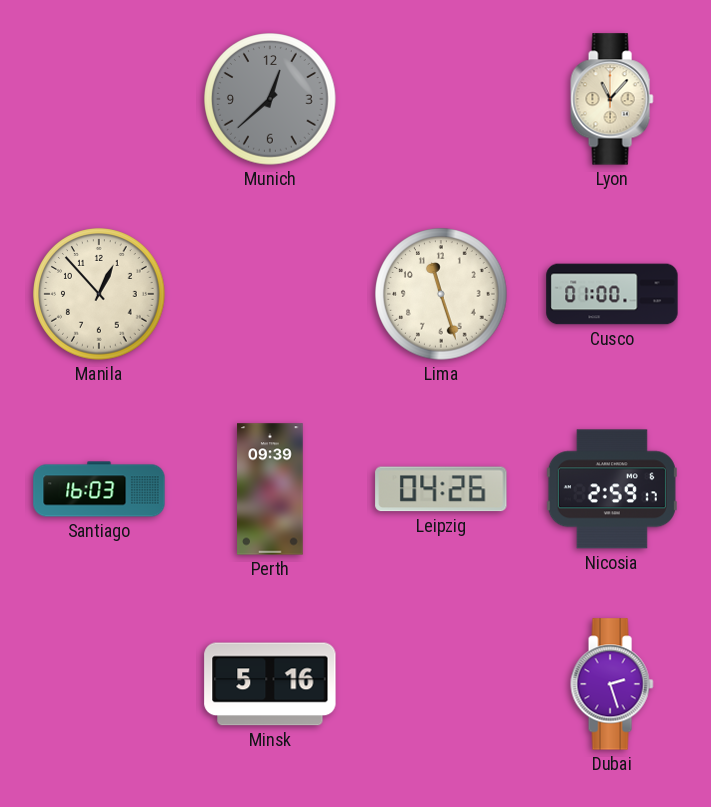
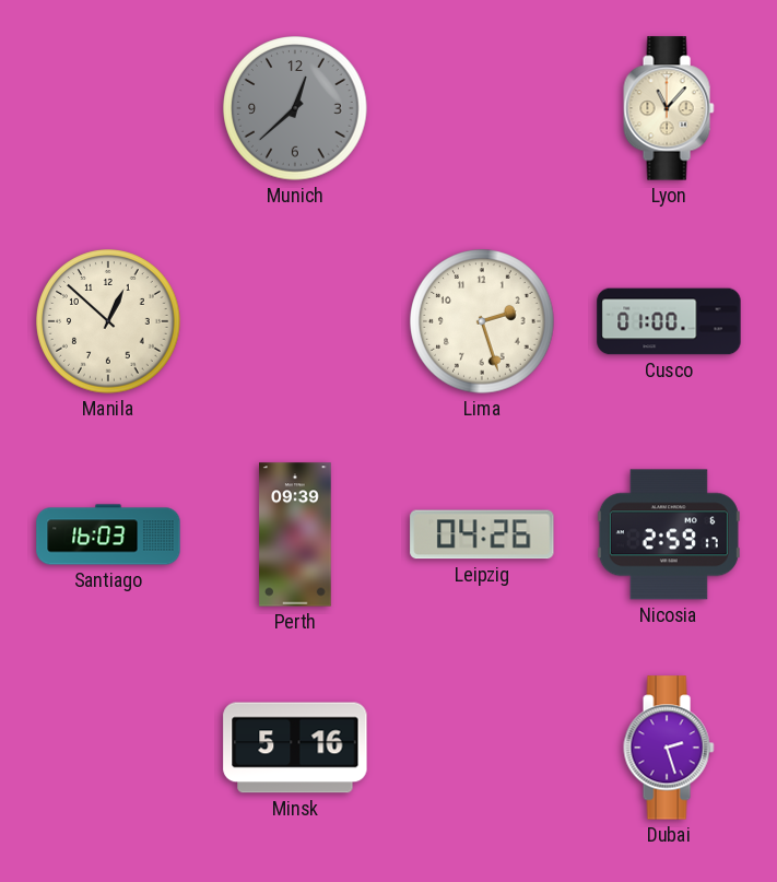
Manila: 12:53 -> 12:52 (108, 321)
Lima: 11:27 -> 2:27 (482, 321)
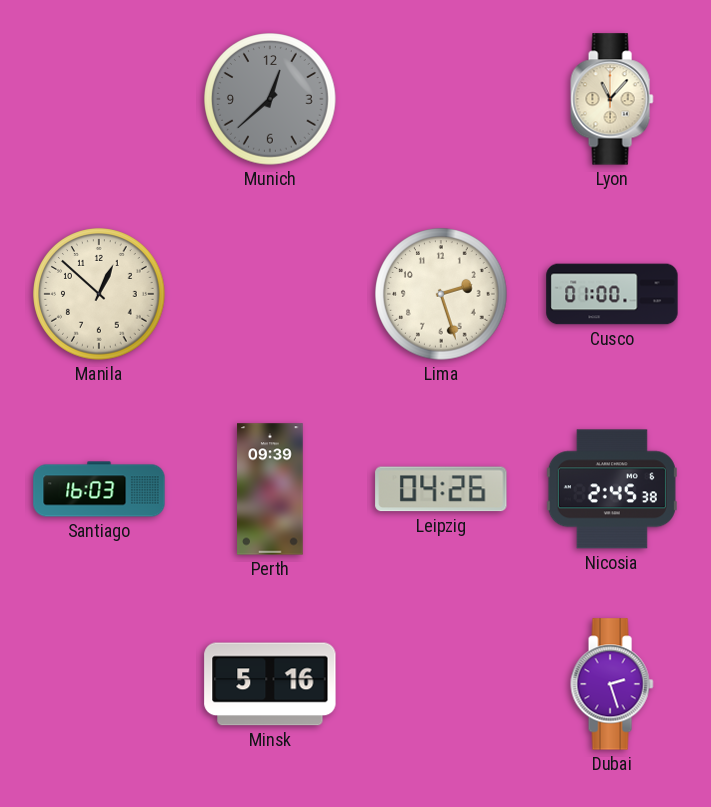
Nicosia: 2:59 -> 2:45 (612, 489)
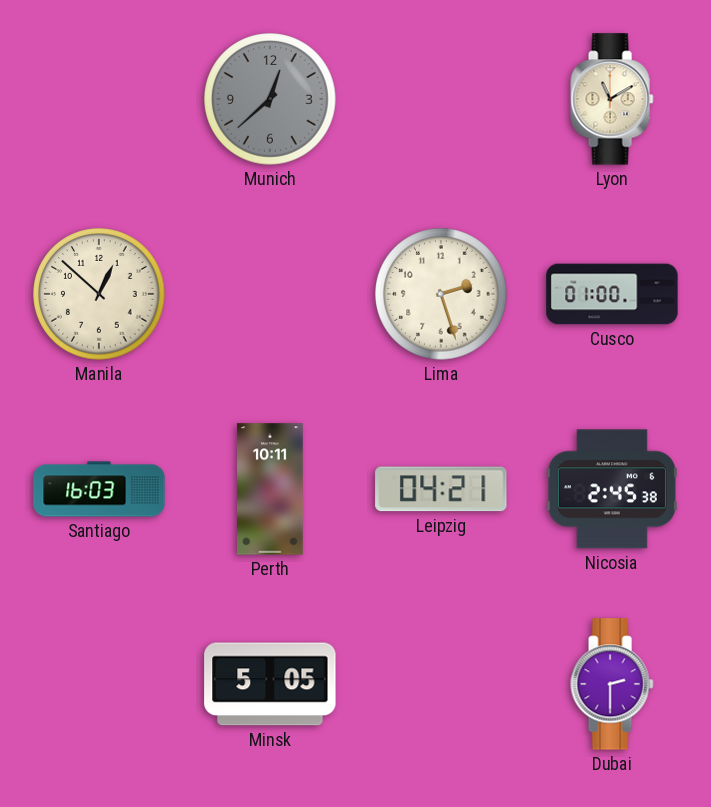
Lyon: 11:07 -> 11:10 (612, 99)
Perth: 09:39 -> 10:11 (270, 489)
Leipzig: 04:26 -> 04:21 (441, 489)
Minsk: 5:16 -> 5:05 (270, 684)
Dubai: 2:27 -> 2:30 (612, 684)
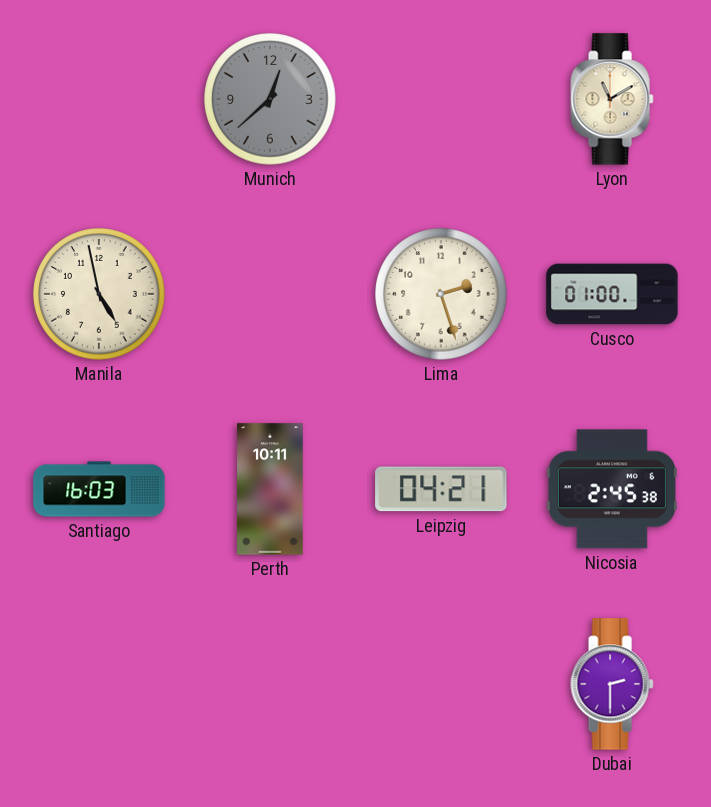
Manila: 12:52 -> 4:58 (99, 294)
Minsk: 5:05 -> none (270, 684)
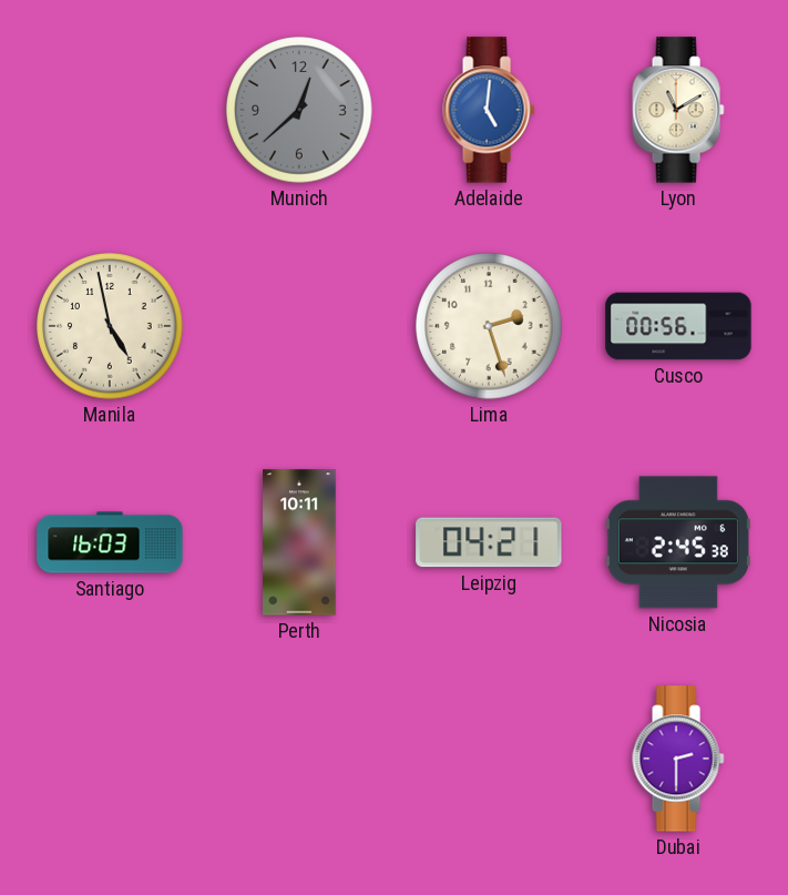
Adelaide: none -> 5:01 (489, 110)
Cusco: 01:00 -> 00:56 (678, 326)
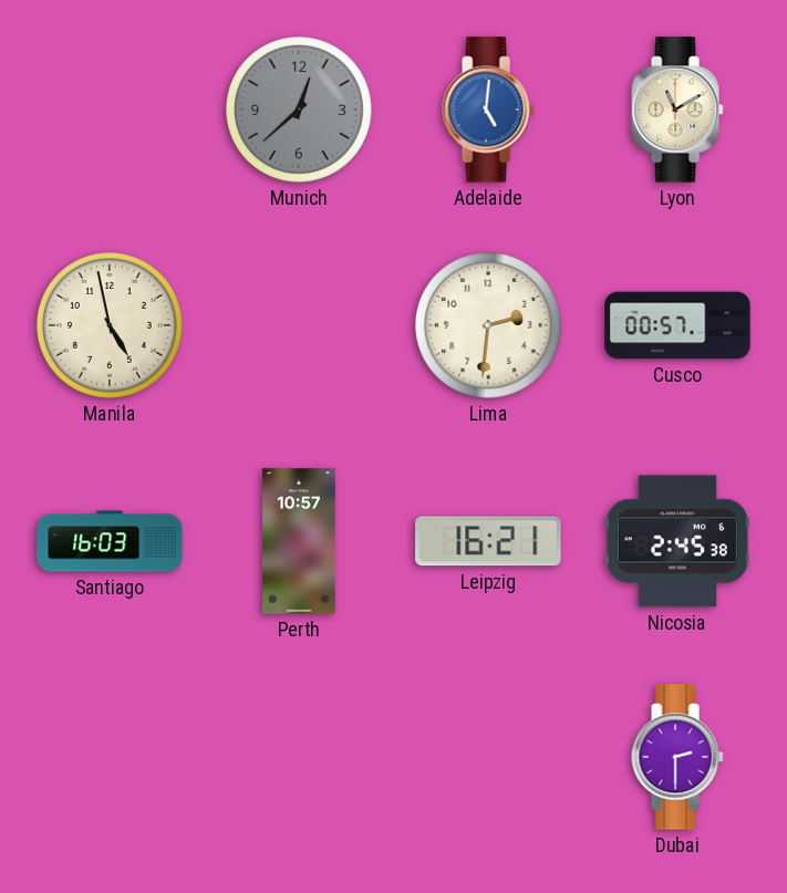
Lima: 2:27 -> 2:31 (488, 325)
Cusco: 00:56 -> 00:57 (677, 325)
Perth: 10:11 -> 10:57 (299, 541)
Leipzig: 04:21 -> 16:21 (488, 541)
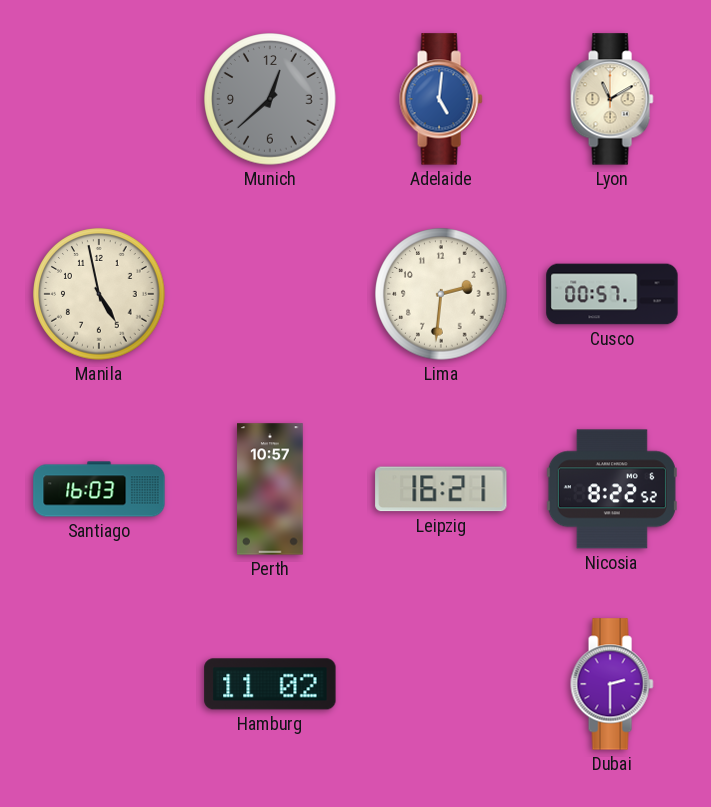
Nicosia: 2:45 -> 8:22 (612, 489)
Hamburg: none -> 11:02 (270, 684)
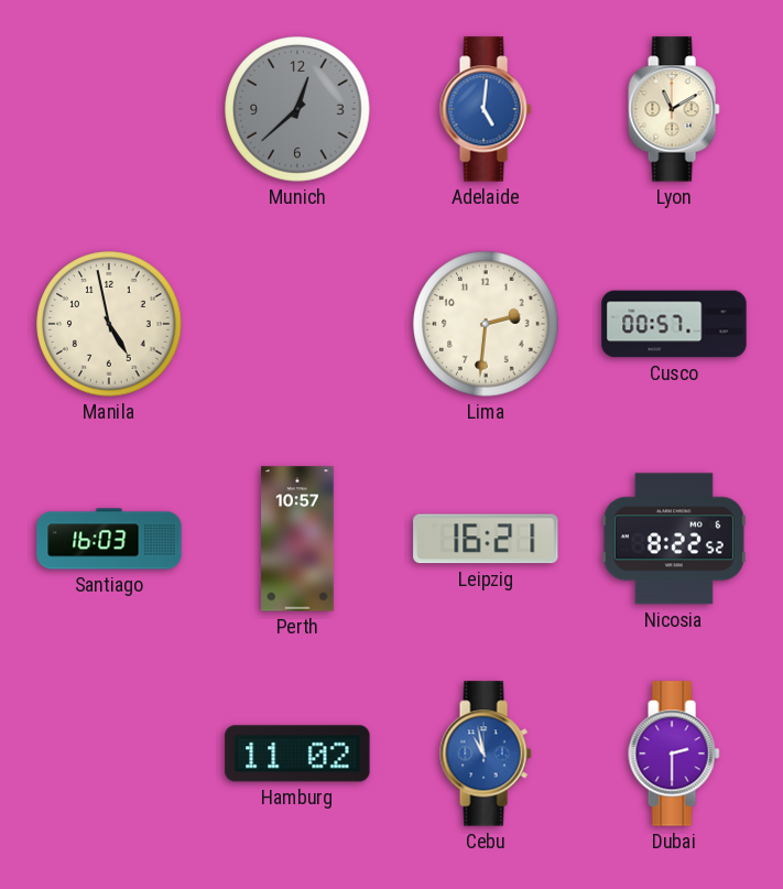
Cebu: none -> 10:58 (486, 754)
